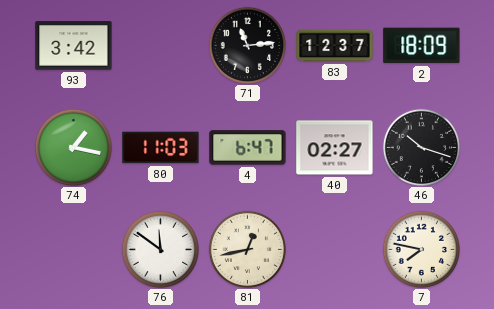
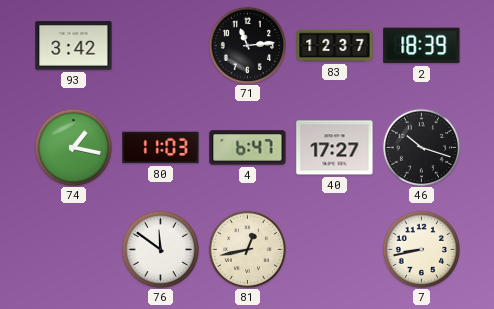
2: 18:09 -> 18:39 (422, 46)
40: 02:27 -> 17:27 (335, 148)
7: 7:47 -> 8:43 (421, 249)
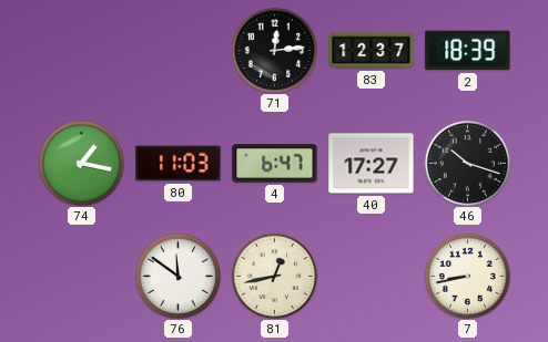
93: 3:42 -> none (74, 46)
71: 11:14 -> 12:14 (274, 50)
